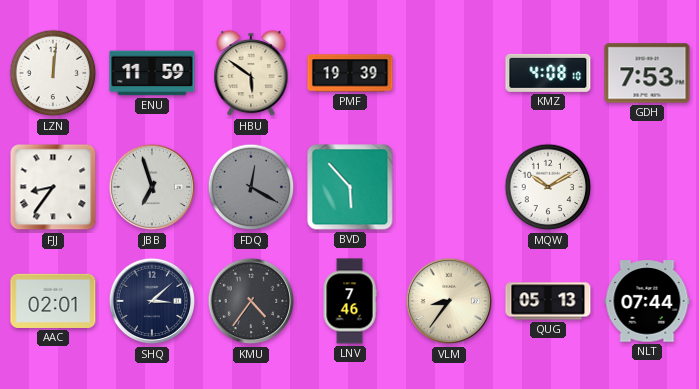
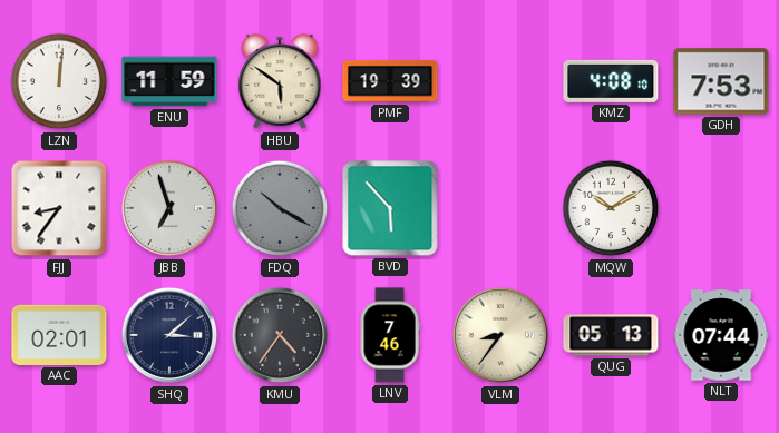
FDQ: 12:20 -> 10:20 (280, 208)
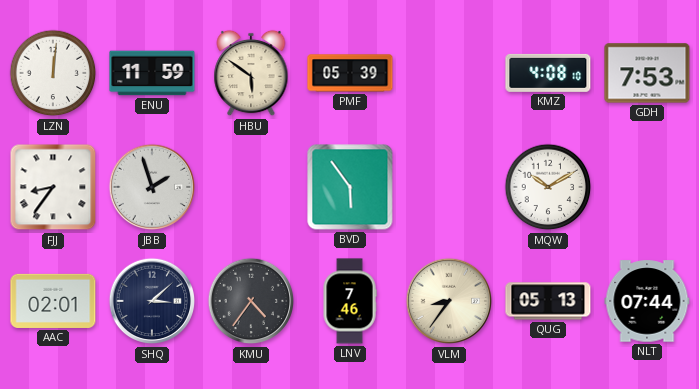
PMF: 19:39 -> 05:39 (350, 73)
JBB: 6:57 -> 1:57 (152, 187)
FDQ: 10:20 -> none (280, 208)
BVD: 5:53 -> 5:54 (350, 187)
